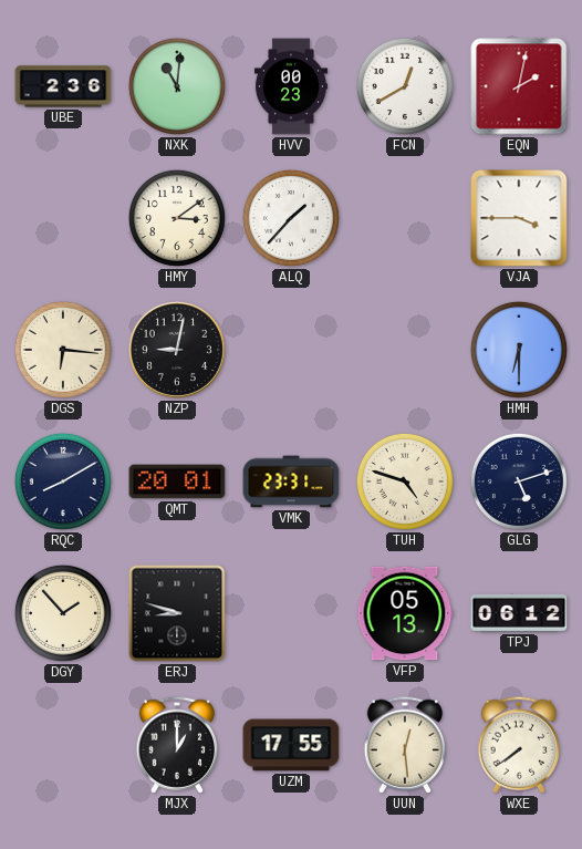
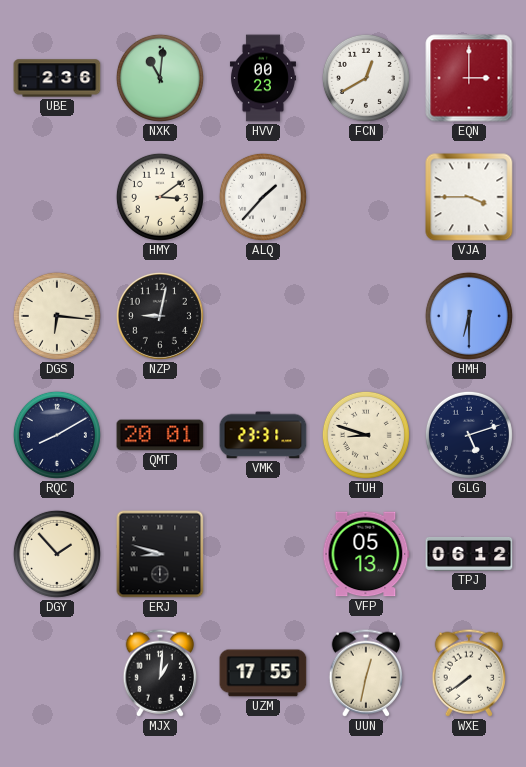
EQN: 2:02 -> 3:00 (469, 78)
TUH: 4:48 -> 8:48 (366, 435)
MJX: 1:00 -> 1:01 (159, 673)
UUN: 12:29 -> 12:32 (365, 673)
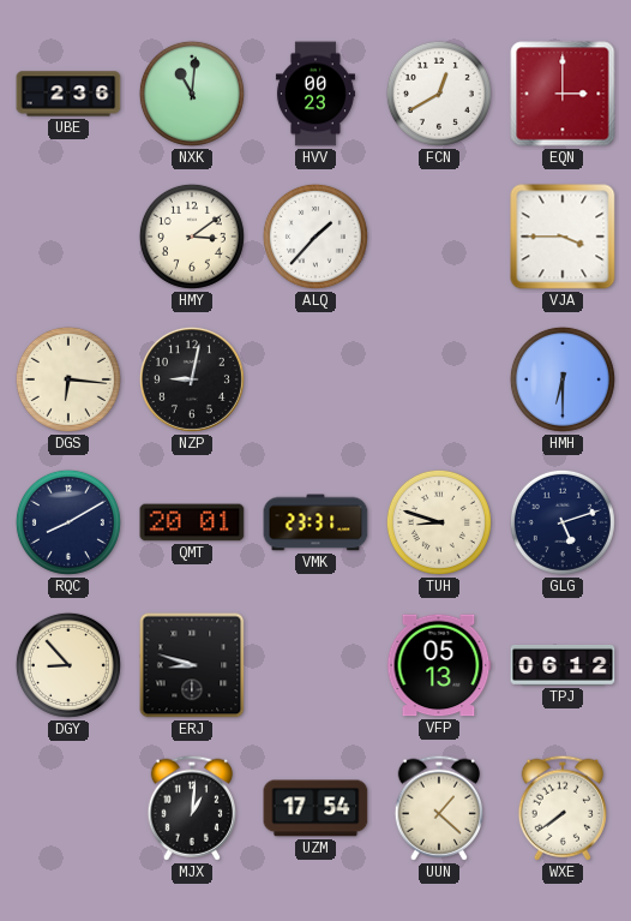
DGY: 1:53 -> 8:53 (68, 665)
UZM: 17:55 -> 17:54 (315, 808)
UUN: 12:32 -> 1:22 (438, 808)
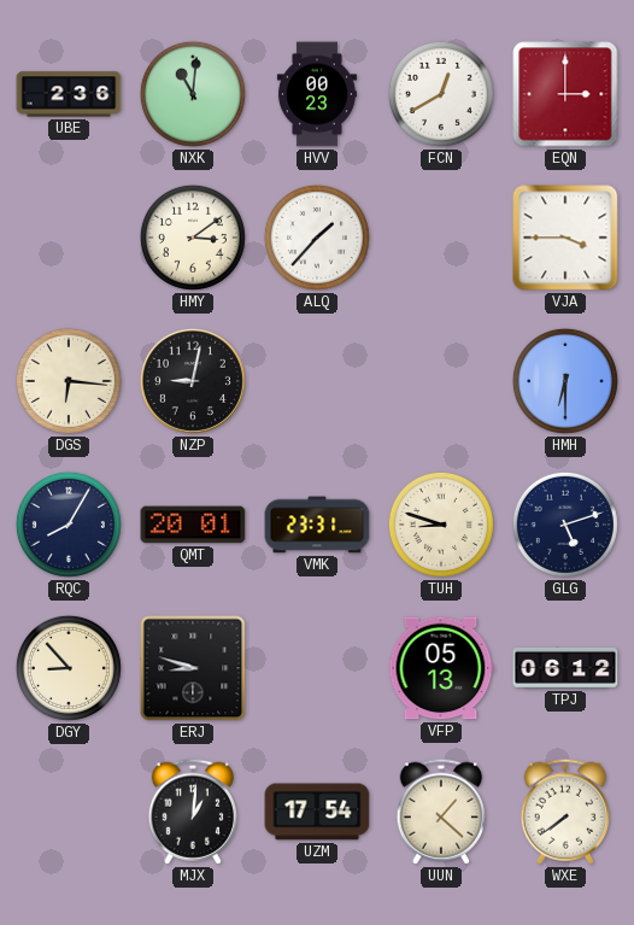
RQC: 8:10 -> 8:05 (69, 525)
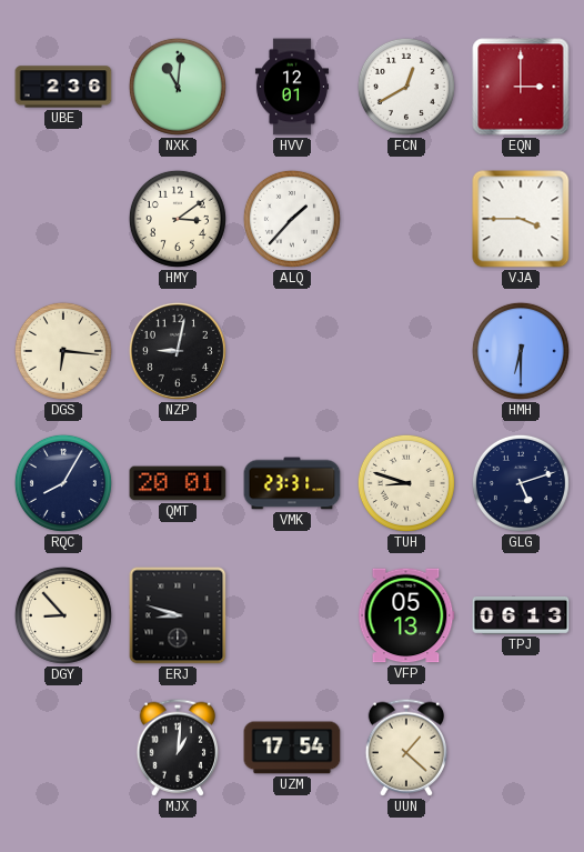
HVV: 00:23 -> 12:01 (292, 87)
TPJ: 06:12 -> 06:13 (521, 615)
WXE: 7:39 -> none (564, 812)
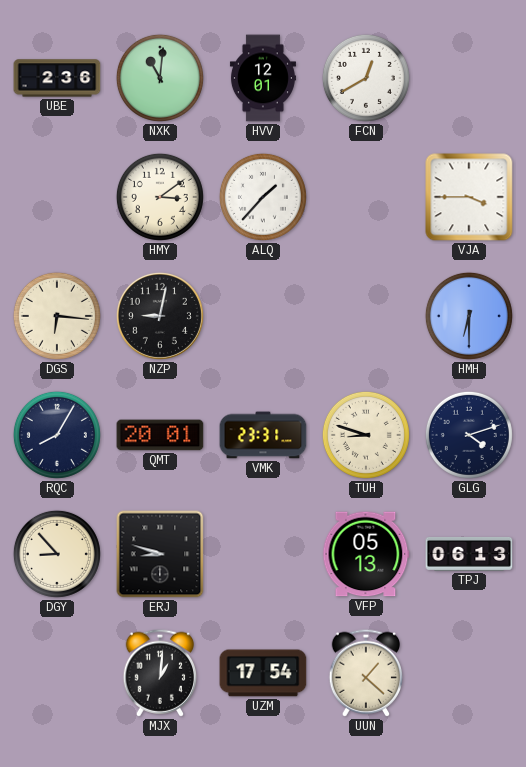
EQN: 3:00 -> none (521, 87)
GLG: 5:12 -> 4:12 (469, 435)
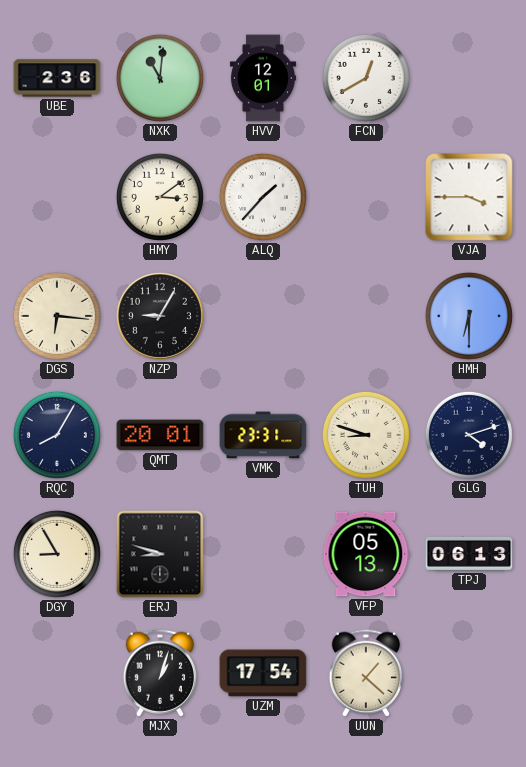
NZP: 9:02 -> 9:05 (160, 316)
DGY: 8:53 -> 8:55 (57, 554)
MJX: 1:01 -> 1:03 (159, 673)
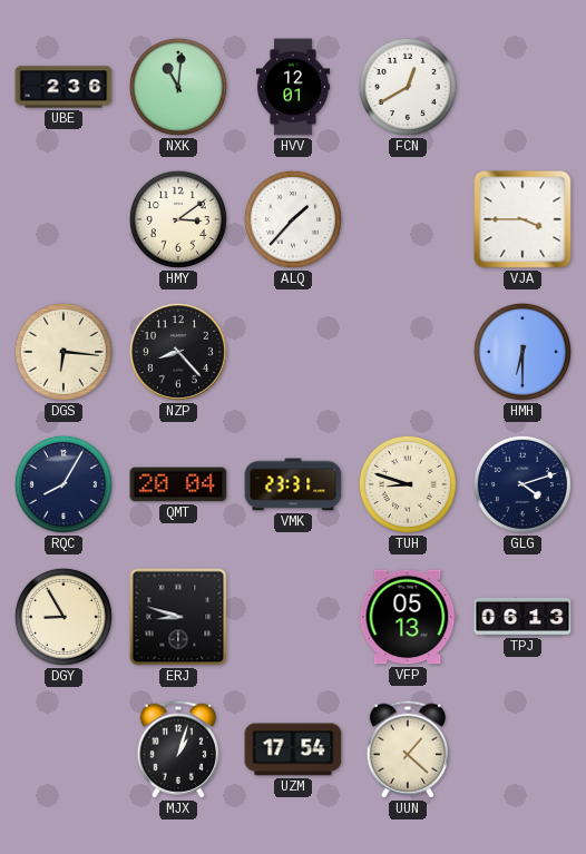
NZP: 9:05 -> 8:23 (178, 352)
QMT: 20:01 -> 20:04 (178, 484)
